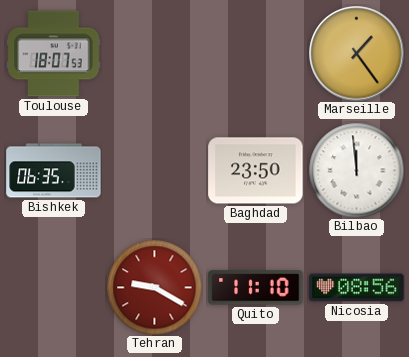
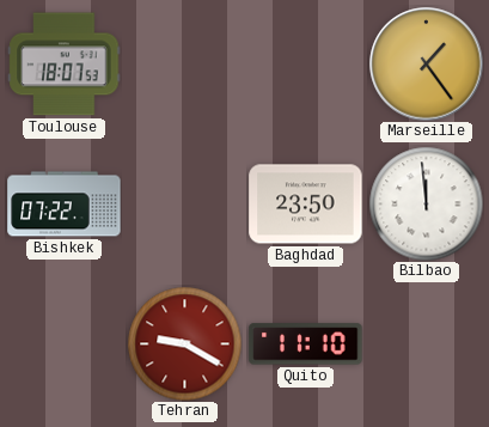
Bishkek: 06:35 -> 07:22 (65, 205)
Nicosia: 08:56 -> none (357, 288)
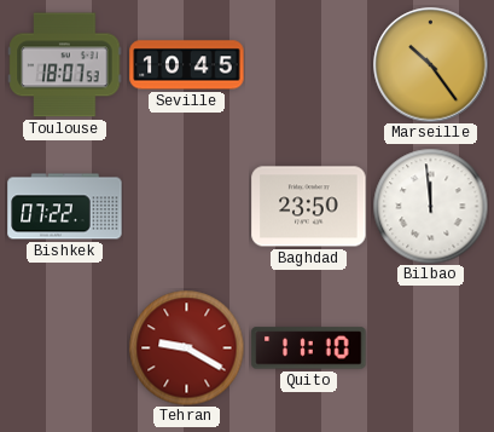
Seville: none -> 10:45 (187, 65)
Marseille: 1:24 -> 10:24 (431, 65)
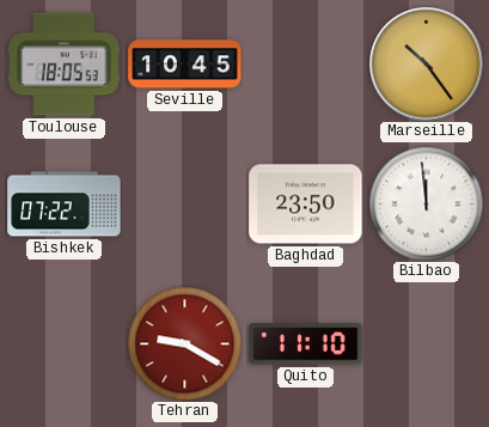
Toulouse: 18:07 -> 18:05 (65, 65)
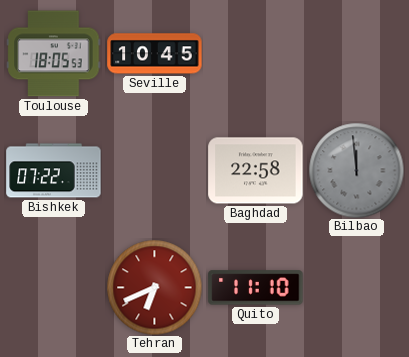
Marseille: 10:24 -> none (427, 65)
Baghdad: 23:50 -> 22:58 (256, 171)
Bilbao dial: white -> grey (356, 170)
Tehran: 9:20 -> 6:41 (154, 287)
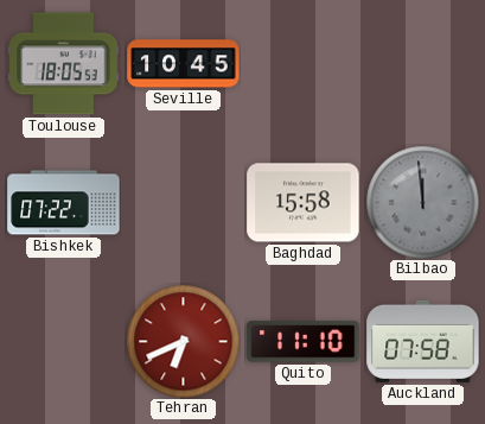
Baghdad: 22:58 -> 15:58 (304, 203)
Auckland: none -> 07:58 (423, 341)
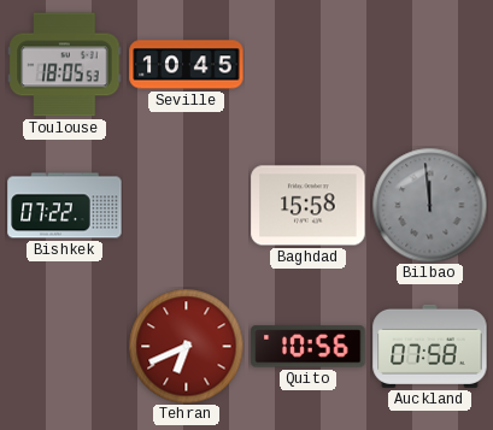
Quito: 11:10 -> 10:56 (309, 347)
